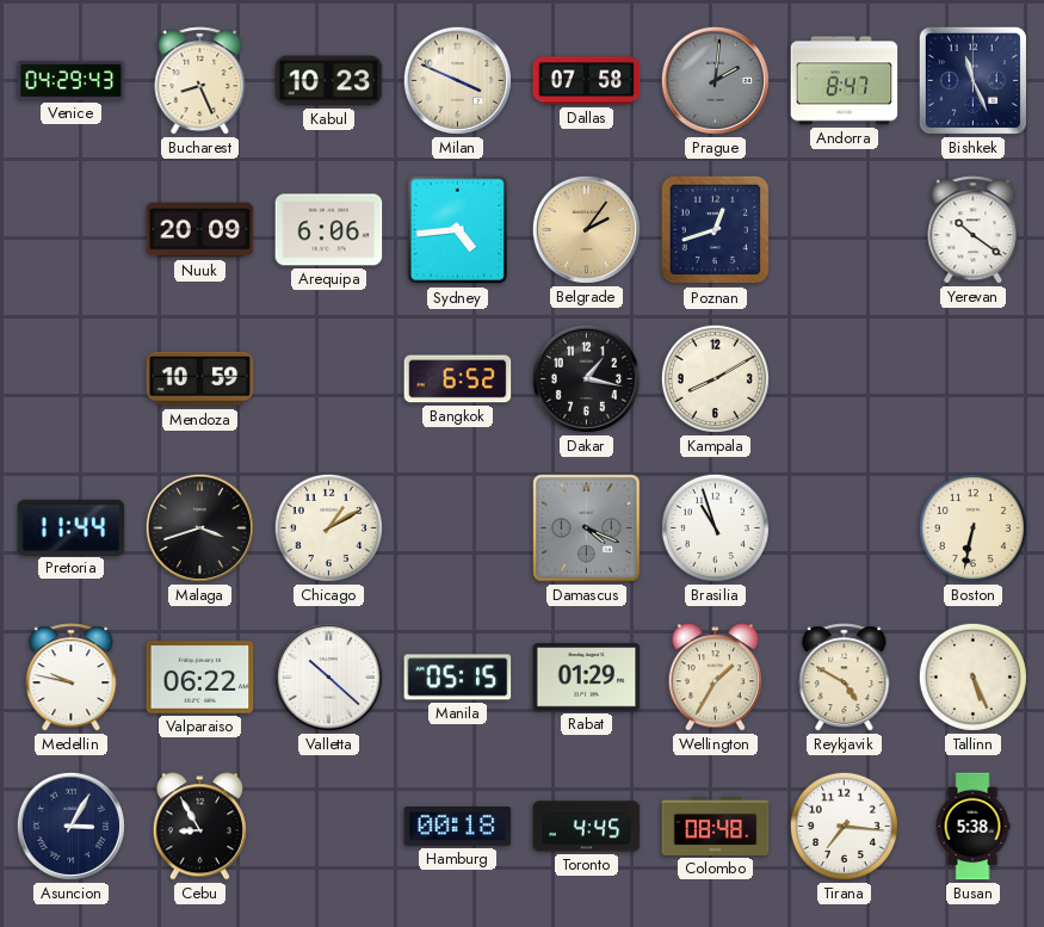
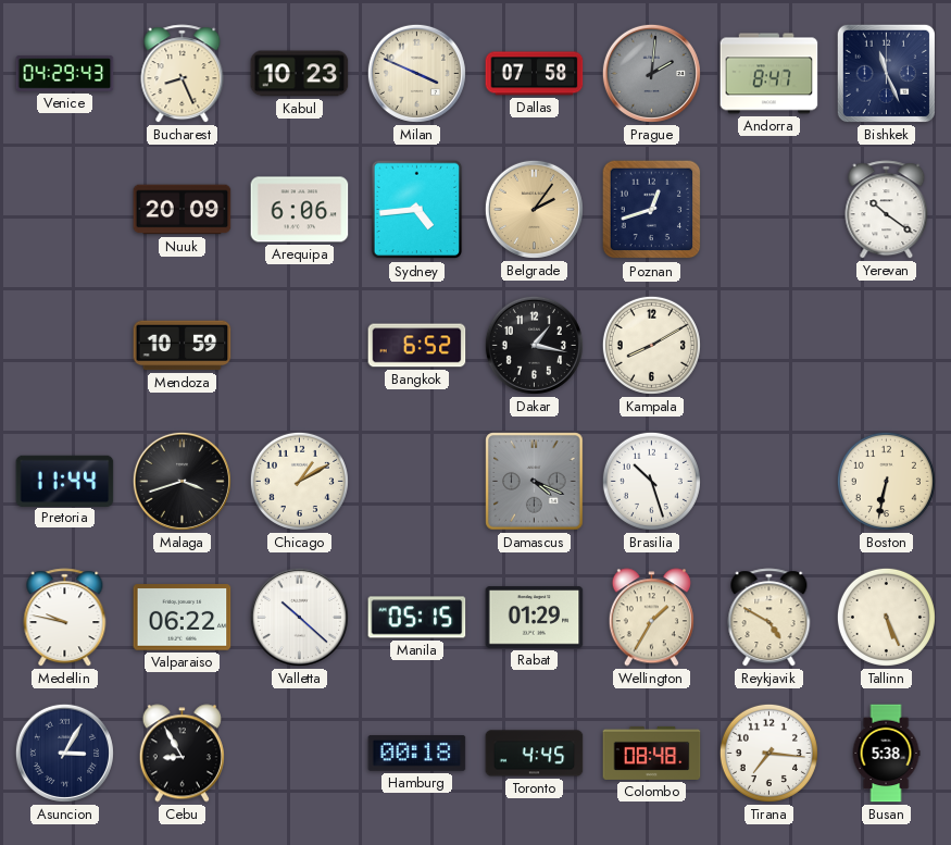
Brasilia: 10:57 -> 10:27 (651, 481)
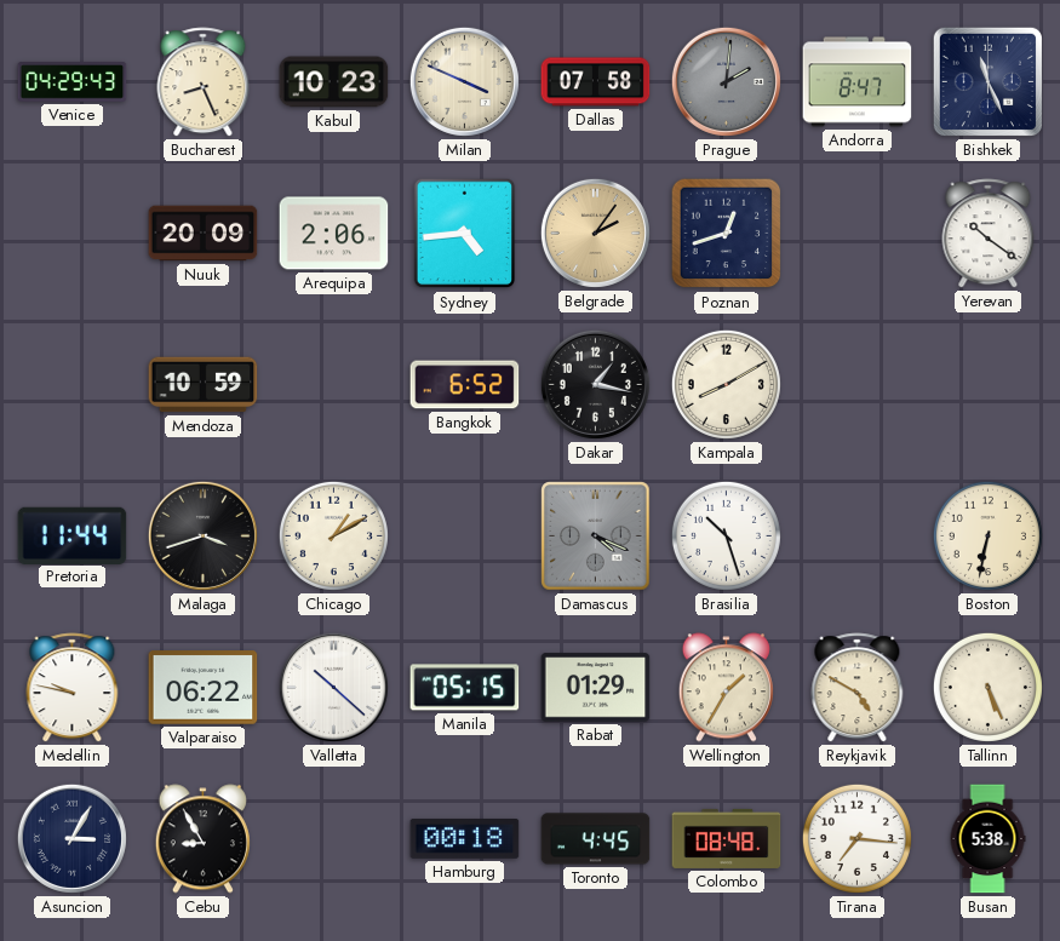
Arequipa: 6:06 -> 2:06 (334, 234)
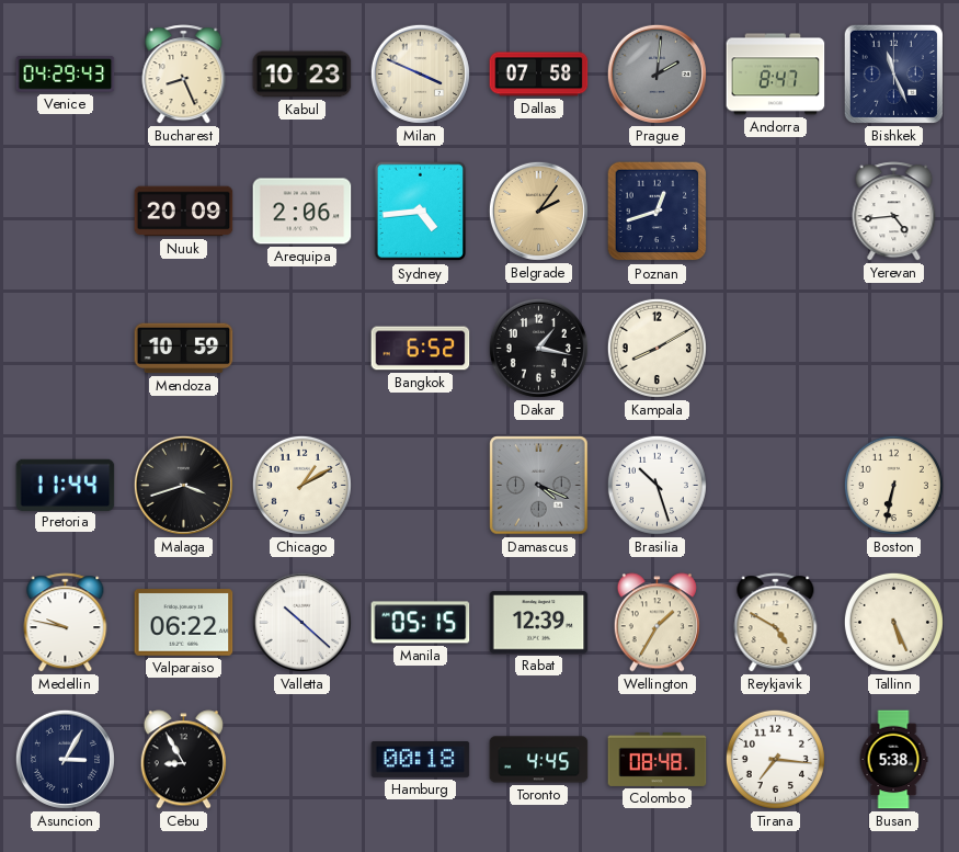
Yerevan: 10:21 -> 4:44 (894, 212)
Rabat: 01:29 -> 12:39 (539, 623)
